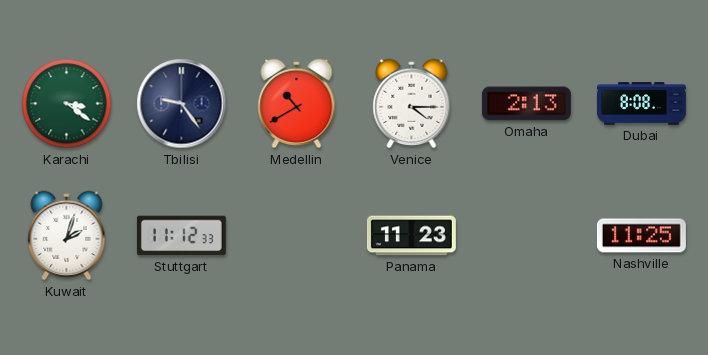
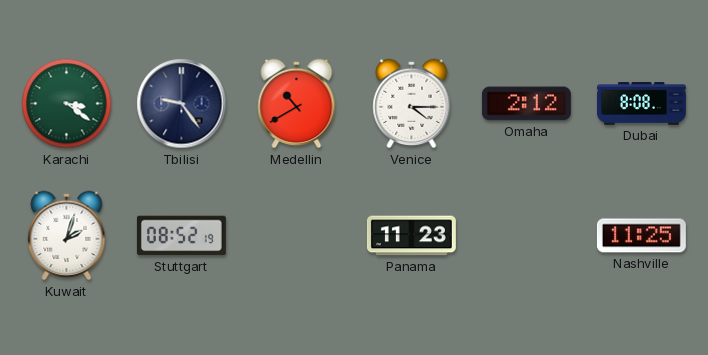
Omaha: 2:13 -> 2:12 (526, 104)
Stuttgart: 11:12 -> 08:52 (181, 236)
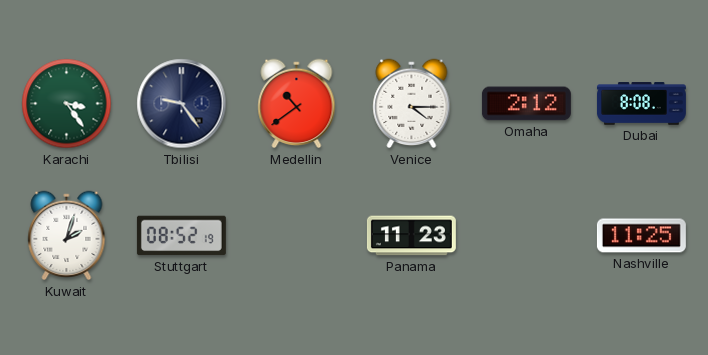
Karachi: 3:21 -> 3:24 (67, 104)
Medellin: 10:40 -> 10:39 (297, 104)
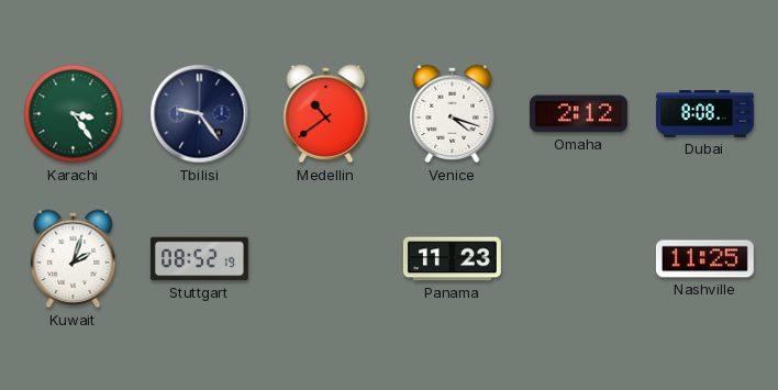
Venice: 4:15 -> 4:18 (453, 114)
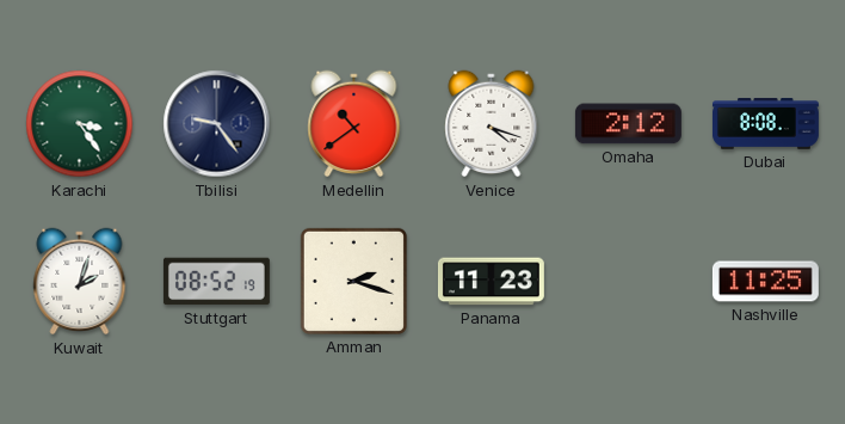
Amman: none -> 2:18 (353, 281)
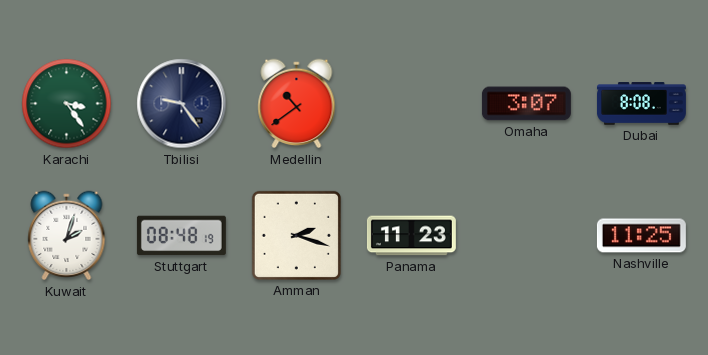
Venice: 4:18 -> none (492, 124)
Omaha: 2:12 -> 3:07 (526, 104)
Stuttgart: 08:52 -> 08:48 (181, 236)
